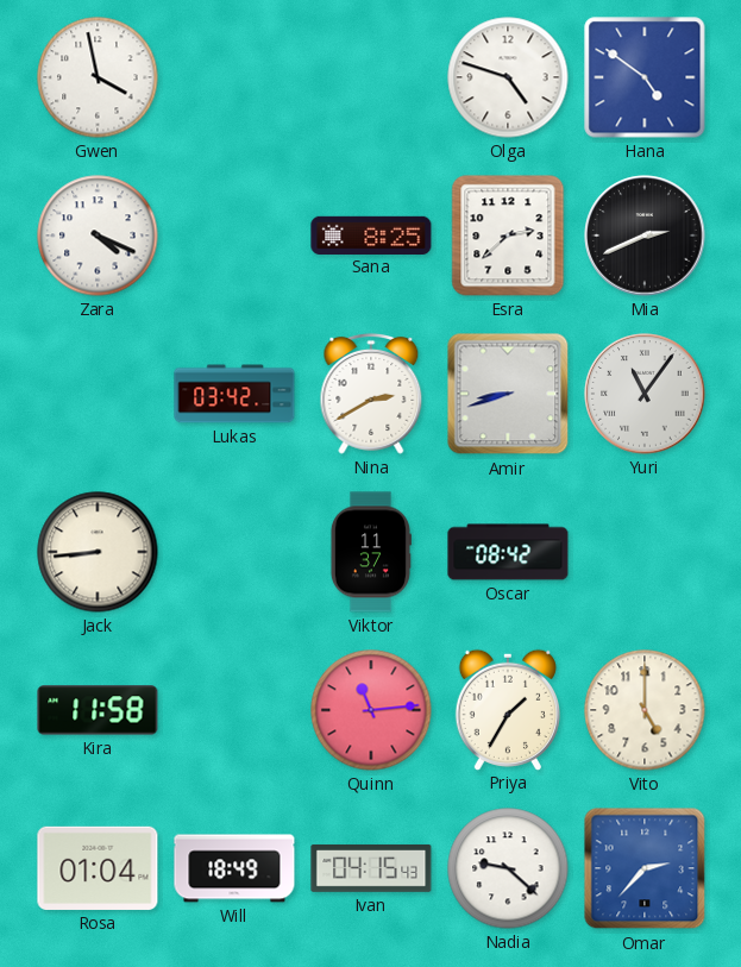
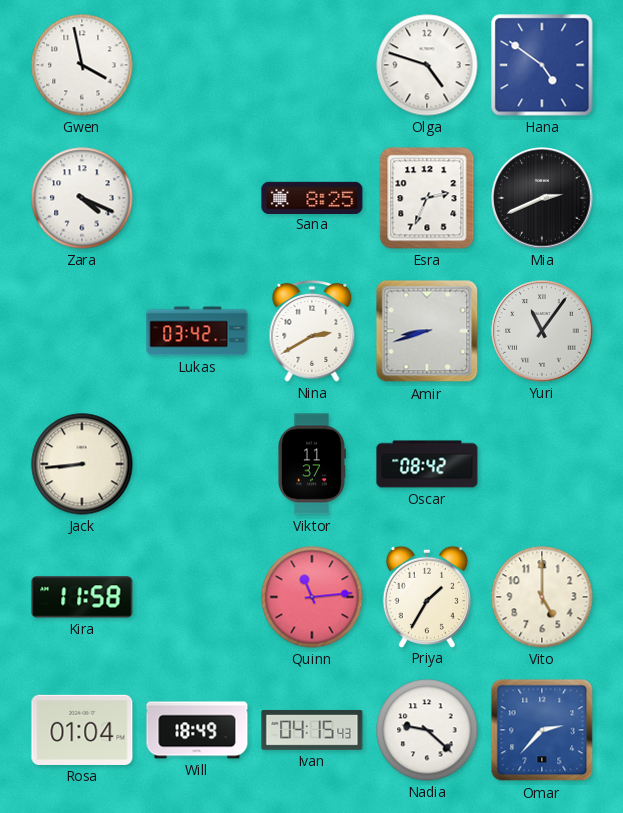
Esra: 2:38 -> 2:34 (427, 198)
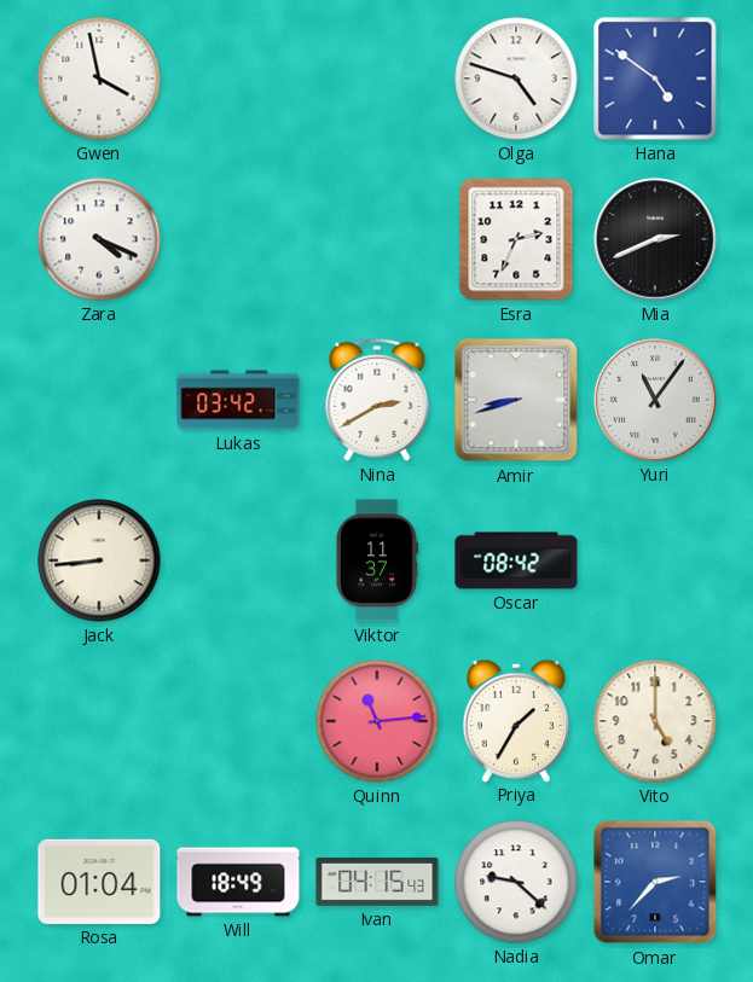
Sana: 8:25 -> none (312, 197)
Kira: 11:58 -> none (82, 597)
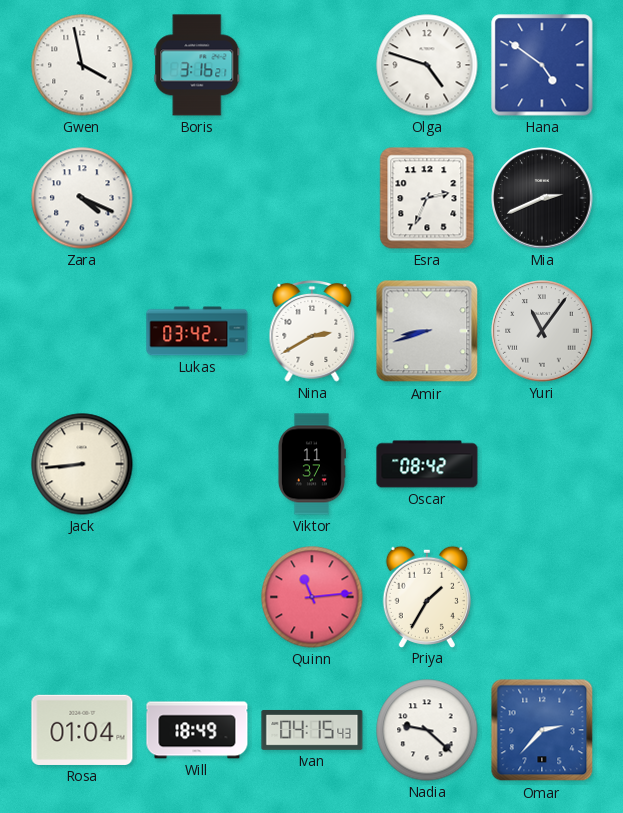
Boris: none -> 3:16 (197, 65)
Vito: 5:00 -> none (655, 721)
